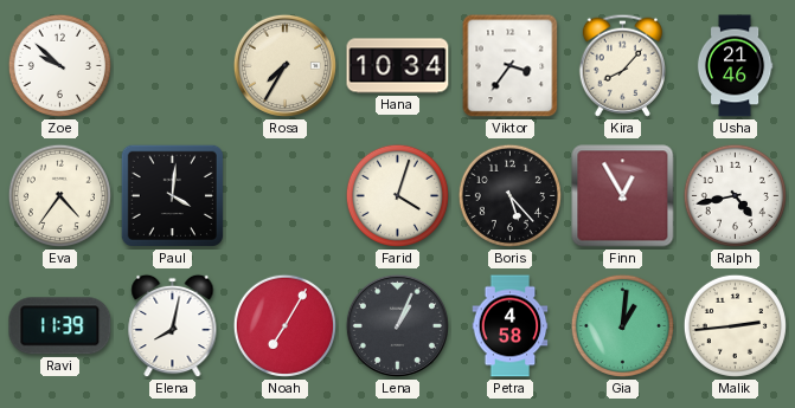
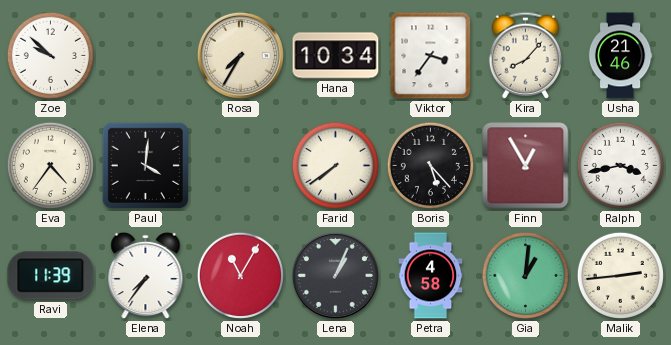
Farid: 4:03 -> 7:39 (335, 165)
Ralph: 4:43 -> 3:43 (620, 165)
Elena: 8:02 -> 7:36 (146, 276)
Noah: 7:05 -> 11:05 (240, 275)
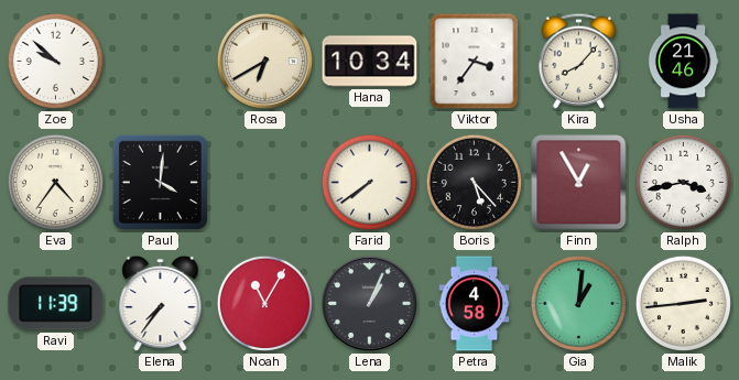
Rosa: 7:35 -> 6:40 (264, 61)
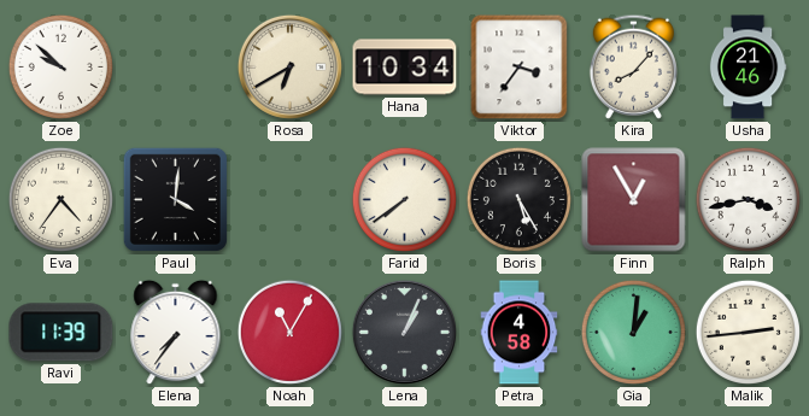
Boris: 5:23 -> 5:25 (518, 199)
